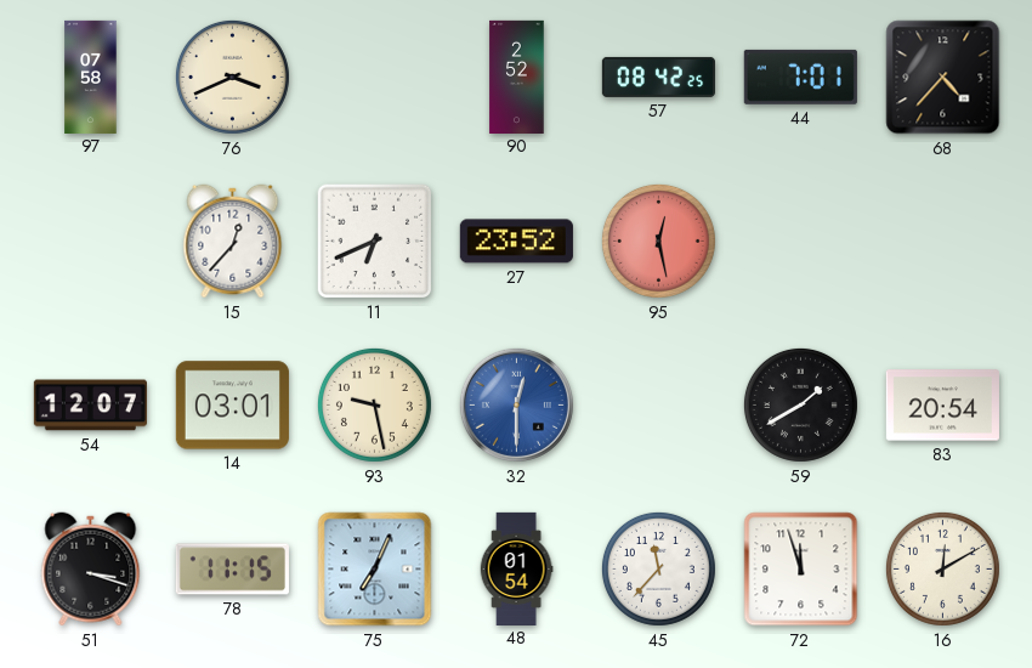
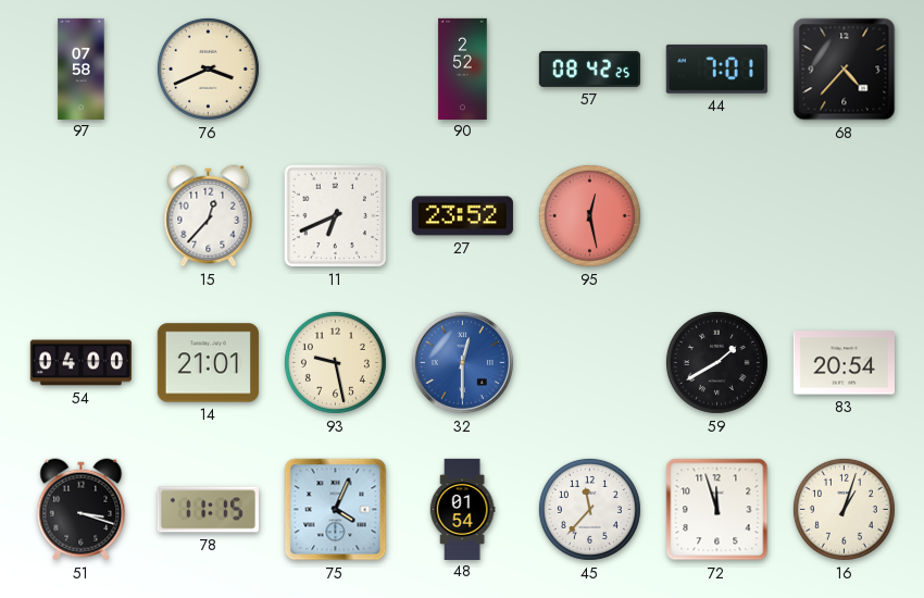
54: 12:07 -> 04:00 (80, 363)
14: 03:01 -> 21:01 (208, 363)
75: 7:04 -> 4:04 (336, 510)
16: 12:10 -> 1:03 (844, 509)
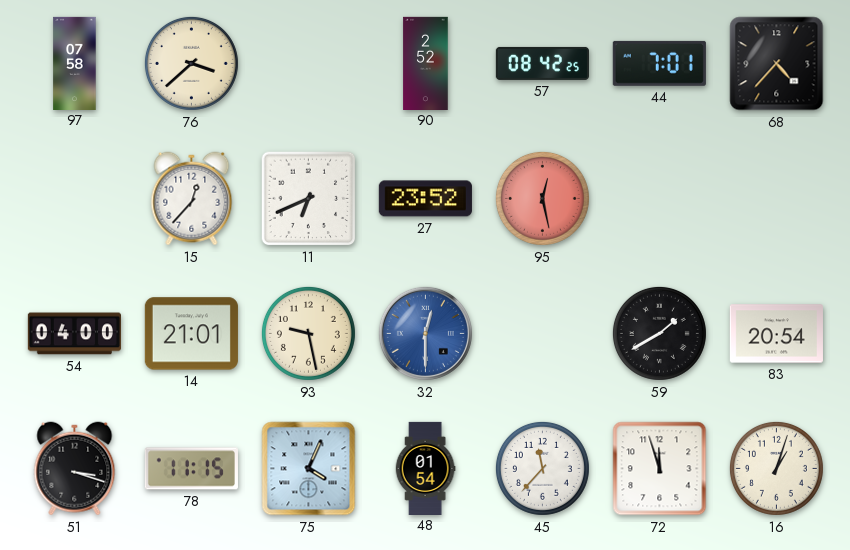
76: 3:41 -> 3:38 (191, 63)
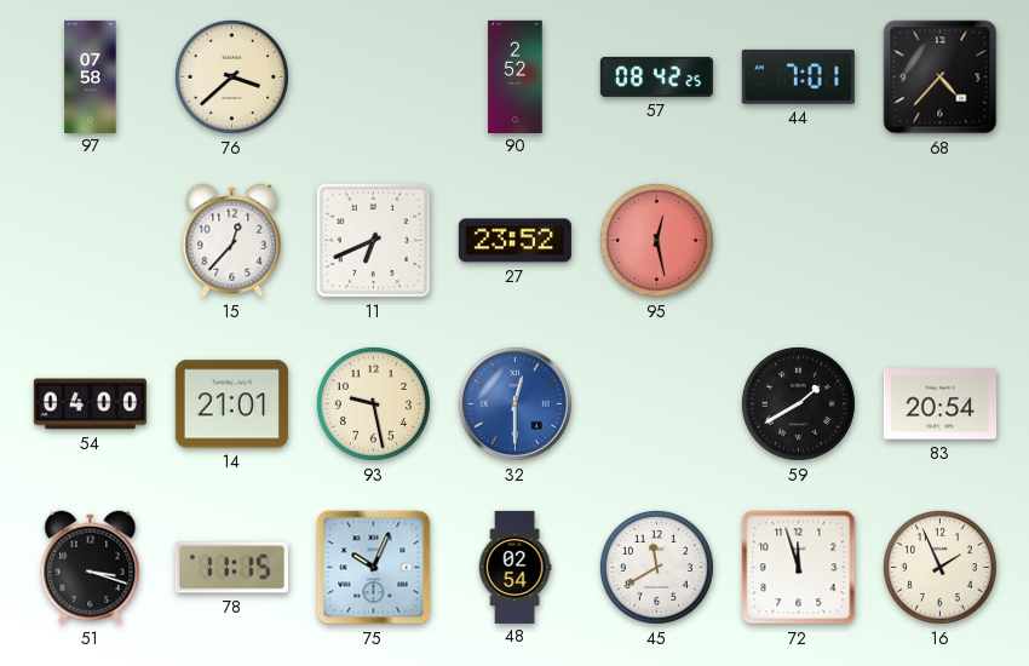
75: 4:04 -> 10:04 (374, 568)
48: 01:54 -> 02:54 (514, 567)
45: 11:37 -> 11:40 (656, 567)
16: 1:03 -> 1:56 (939, 567)
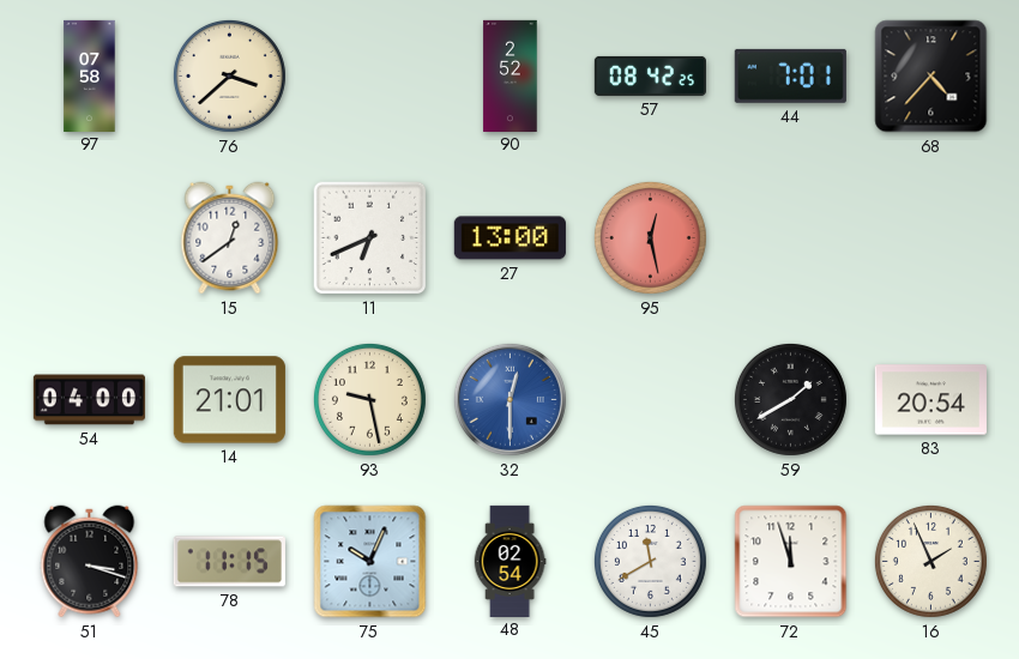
15: 12:37 -> 12:39 (230, 238)
27: 23:52 -> 13:00 (509, 238)
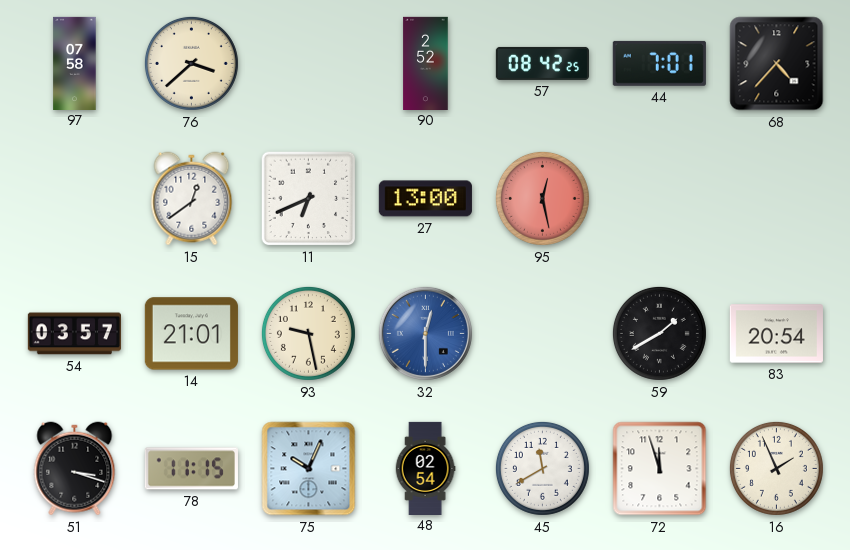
54: 04:00 -> 03:57 (74, 334)
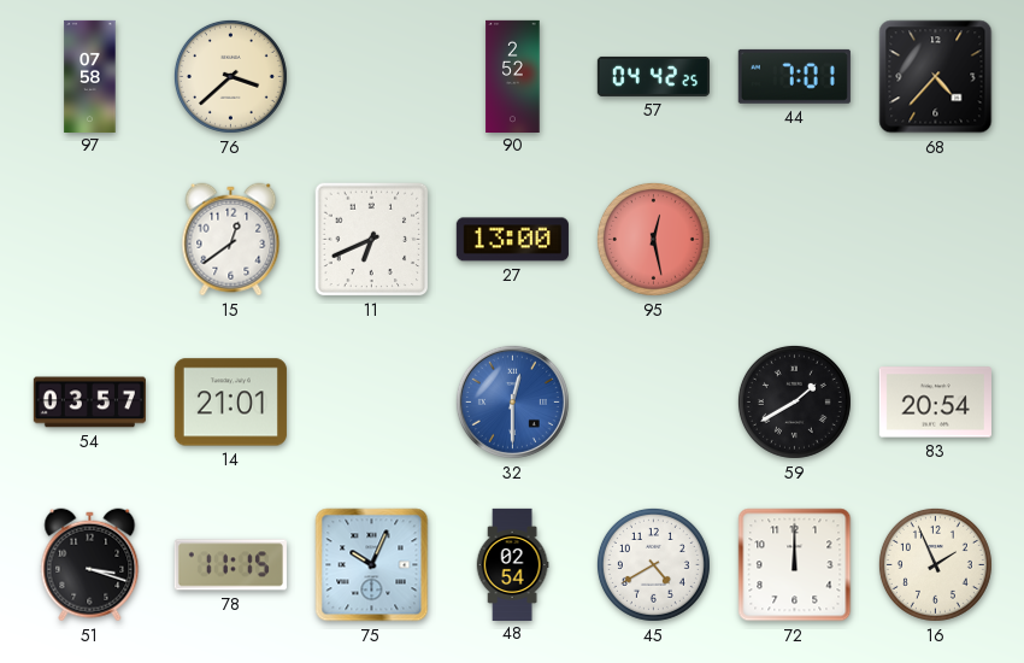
57: 08:42 -> 04:42 (653, 76)
93: 9:28 -> none (308, 333)
45: 11:40 -> 4:40 (653, 564)
72: 11:57 -> 12:00 (795, 565)
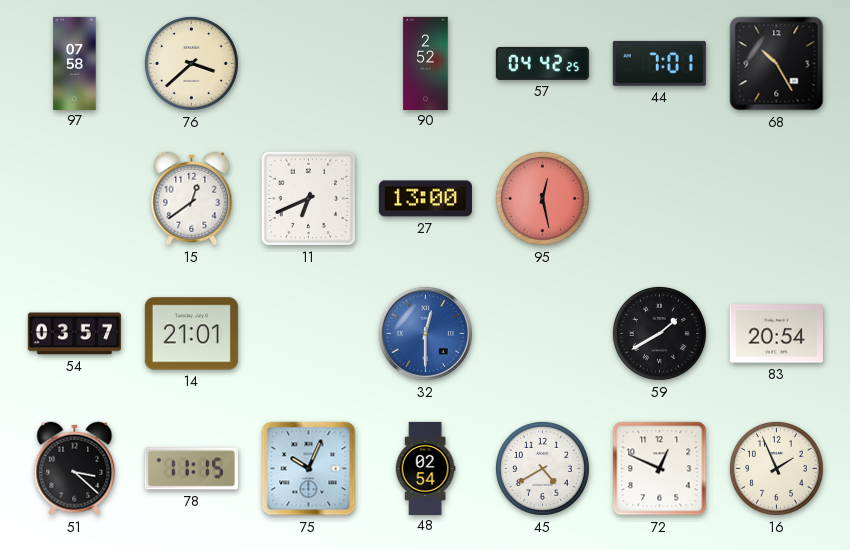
68: 4:37 -> 10:25 (777, 64)
51: 3:18 -> 3:22 (75, 469)
72: 12:00 -> 12:49 (660, 469)
